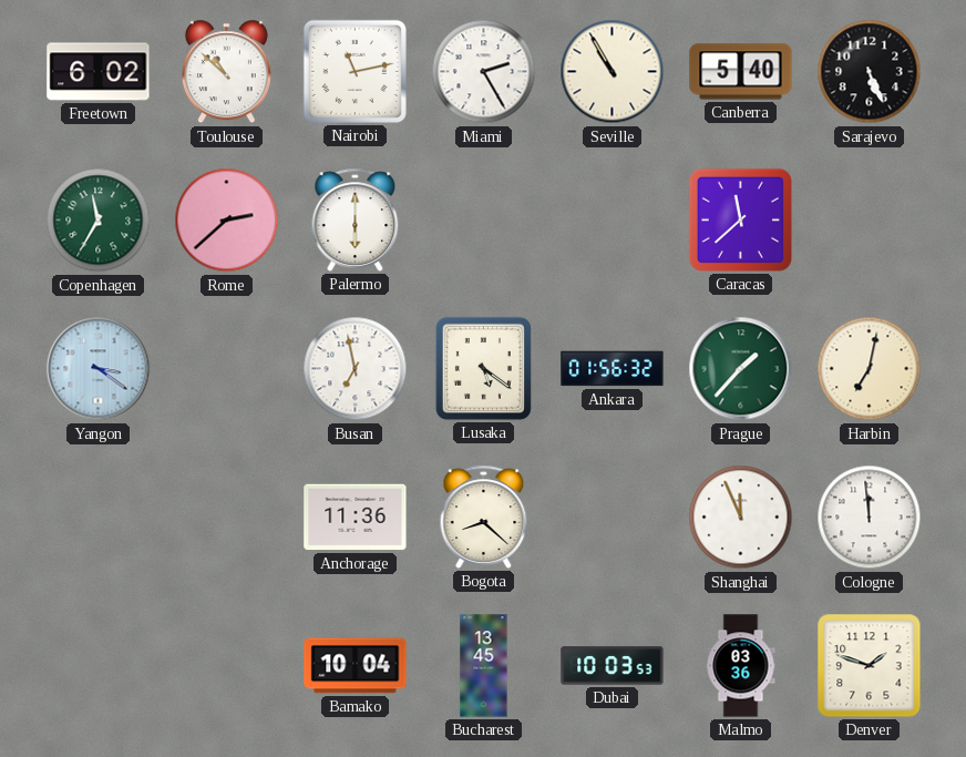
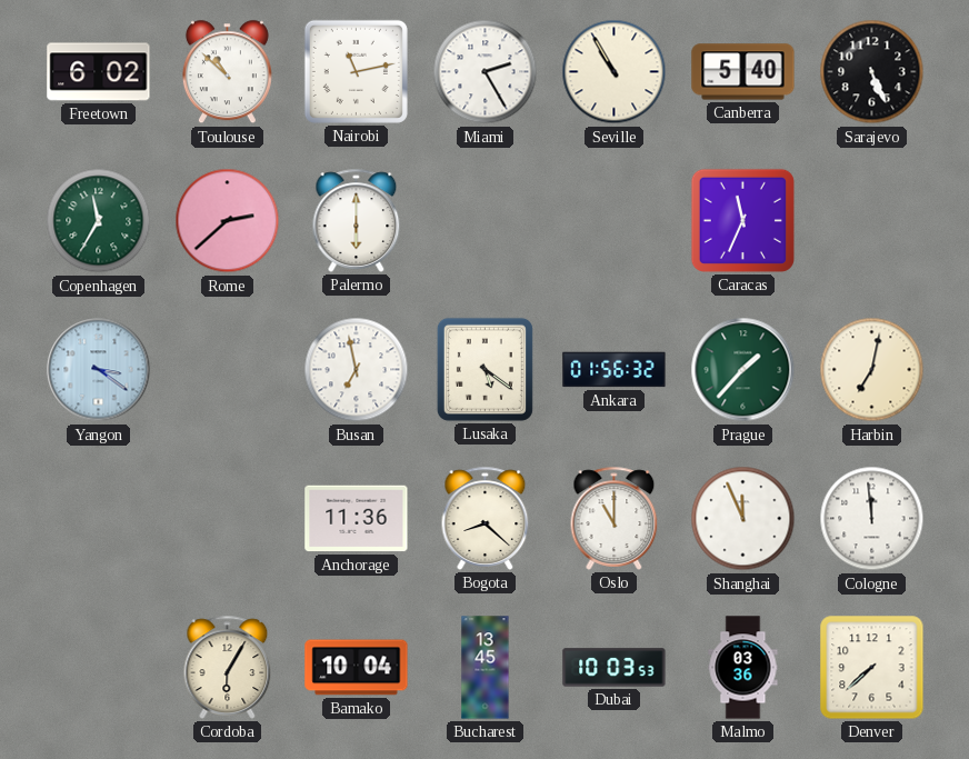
Caracas: 11:38 -> 11:34 (742, 220)
Oslo: none -> 11:00 (615, 518)
Cordoba: none -> 6:05 (228, 667)
Denver: 1:48 -> 7:38 (872, 668)
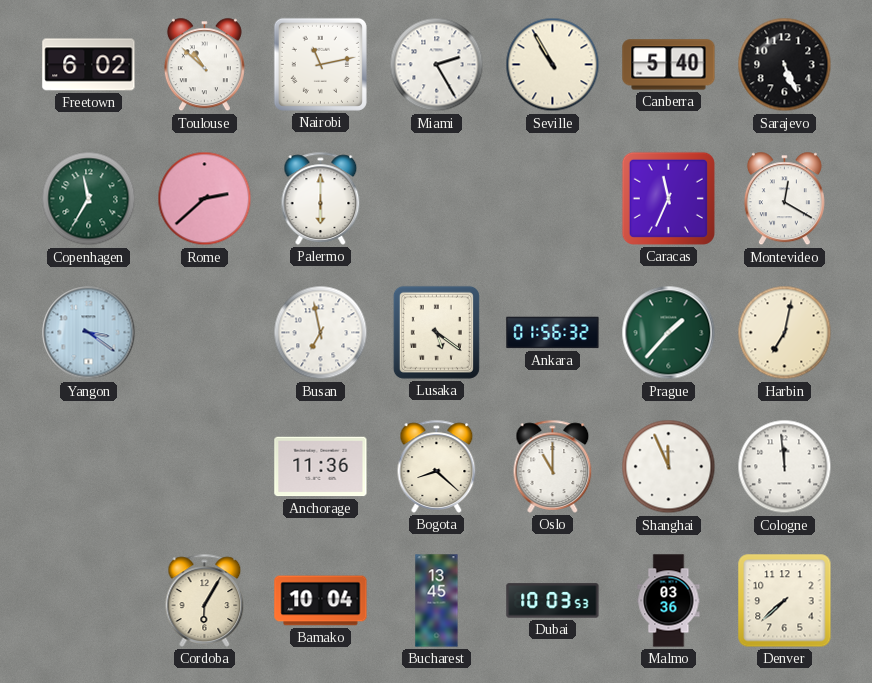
Montevideo: none -> 12:20 (784, 199)
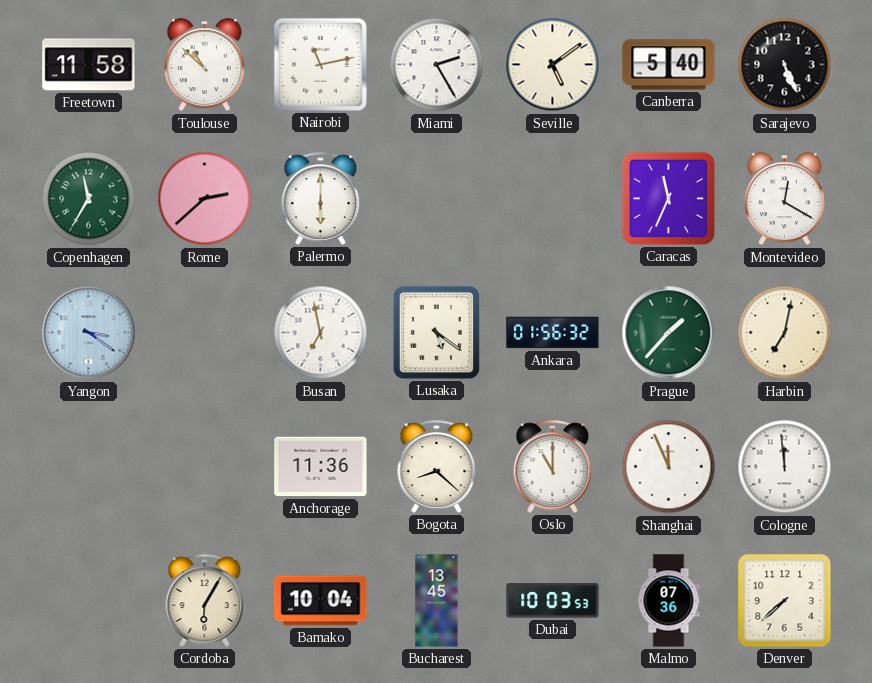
Freetown: 6:02 -> 11:58 (89, 65)
Seville: 10:55 -> 5:09 (553, 65)
Malmo: 03:36 -> 07:36 (669, 601)
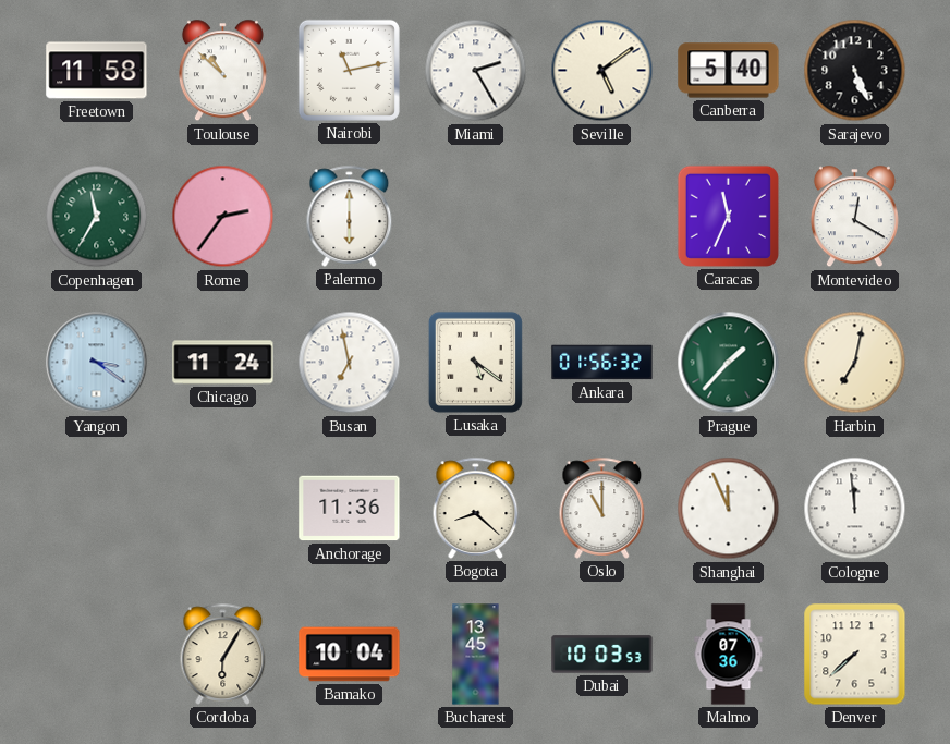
Rome: 2:38 -> 2:36 (223, 217)
Chicago: none -> 11:24 (223, 363)
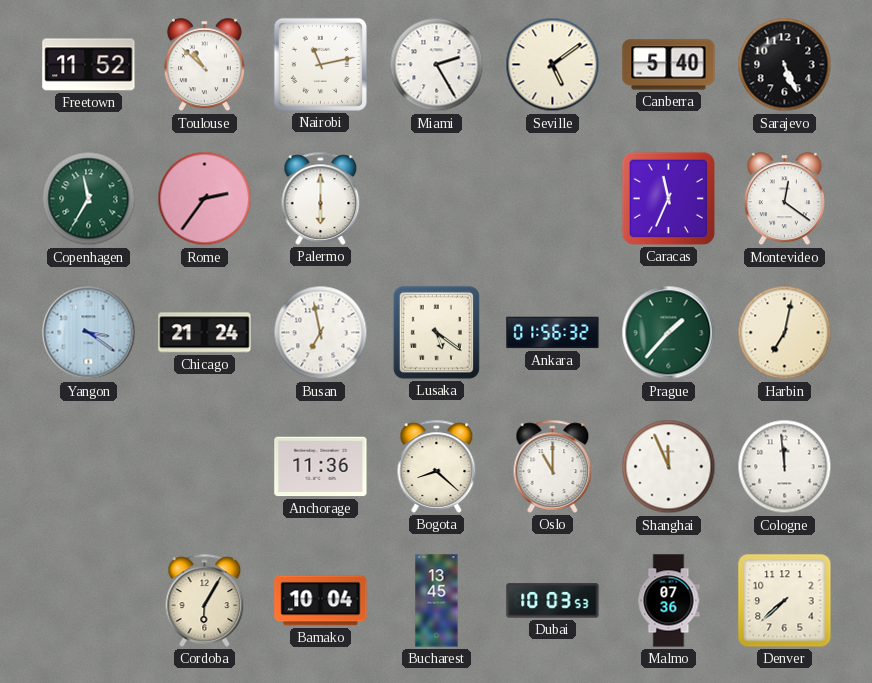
Freetown: 11:58 -> 11:52 (89, 65)
Montevideo: 12:20 -> 12:21 (784, 199)
Chicago: 11:24 -> 21:24 (205, 333)
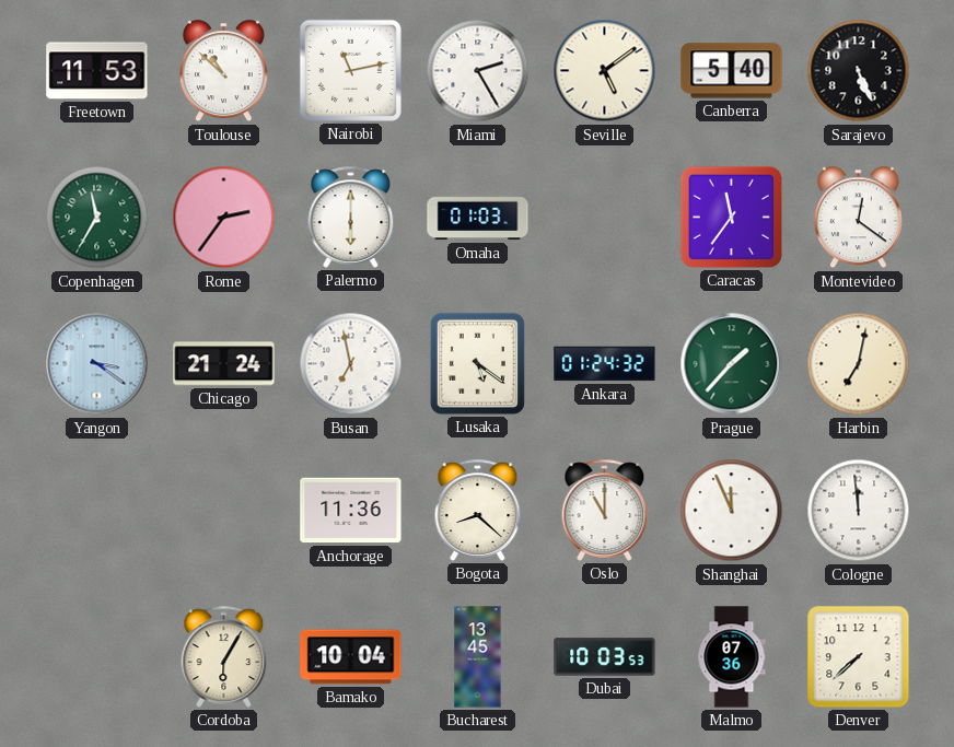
Freetown: 11:52 -> 11:53 (97, 71)
Omaha: none -> 01:03 (478, 218)
Caracas: 11:34 -> 11:36 (731, 217)
Ankara: 01:56 -> 01:24 (605, 364)
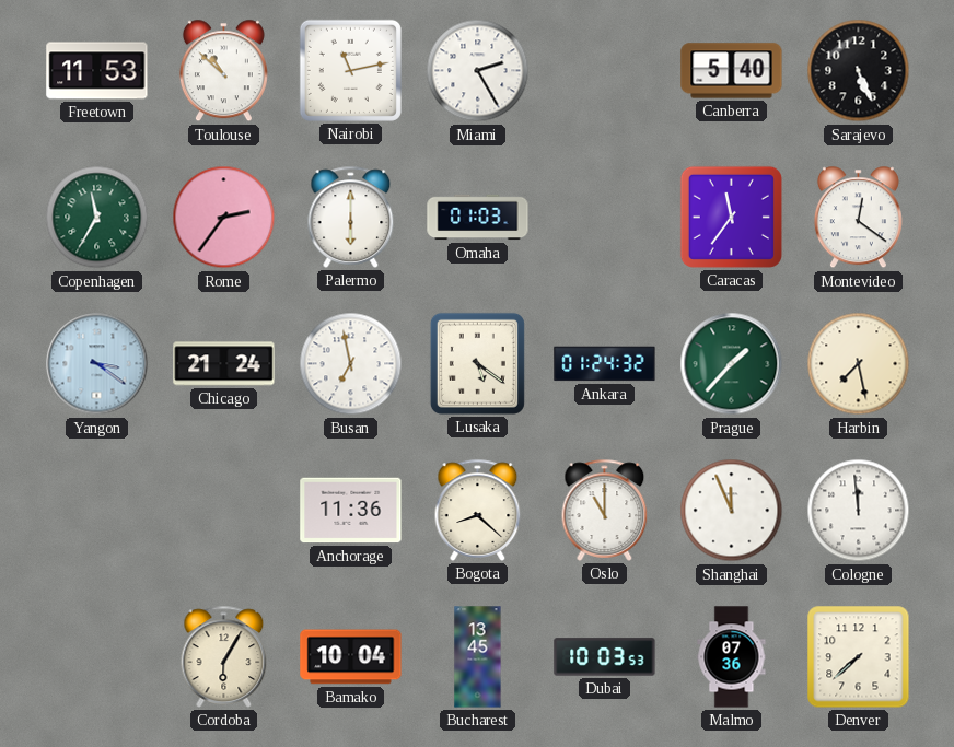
Seville: 5:09 -> none (605, 71)
Harbin: 7:02 -> 7:28 (859, 364)
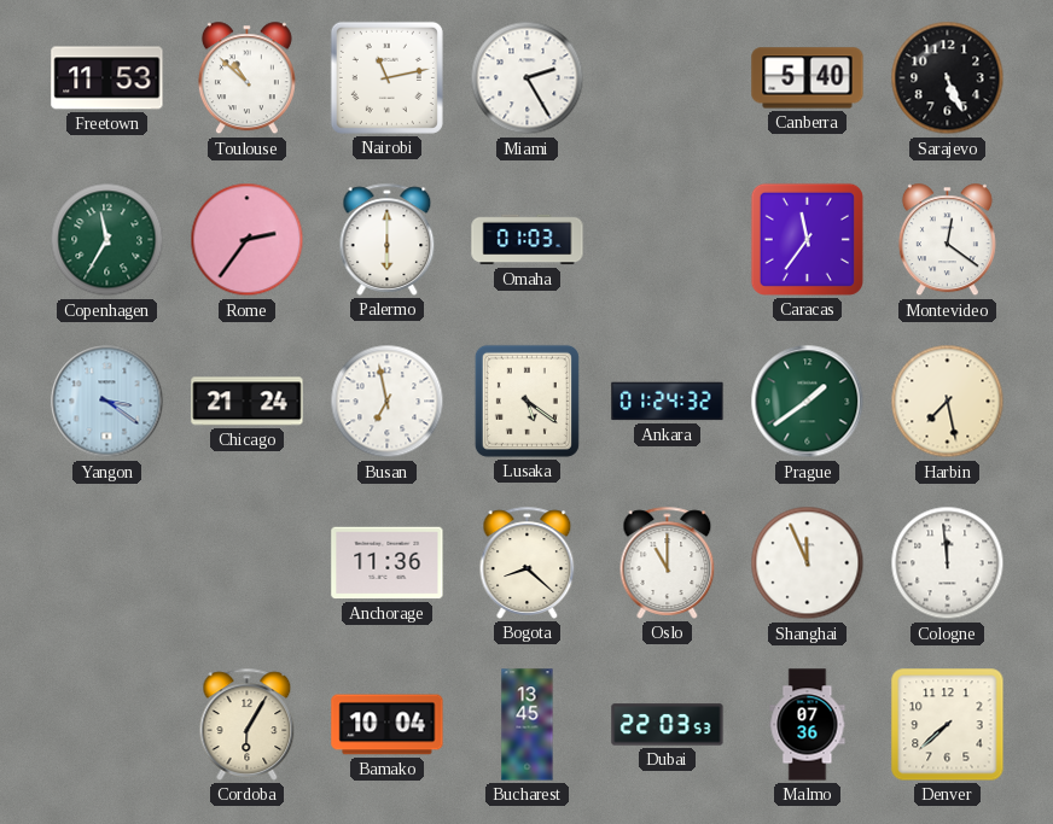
Prague: 1:37 -> 1:39 (808, 402)
Dubai: 10:03 -> 22:03 (668, 725)
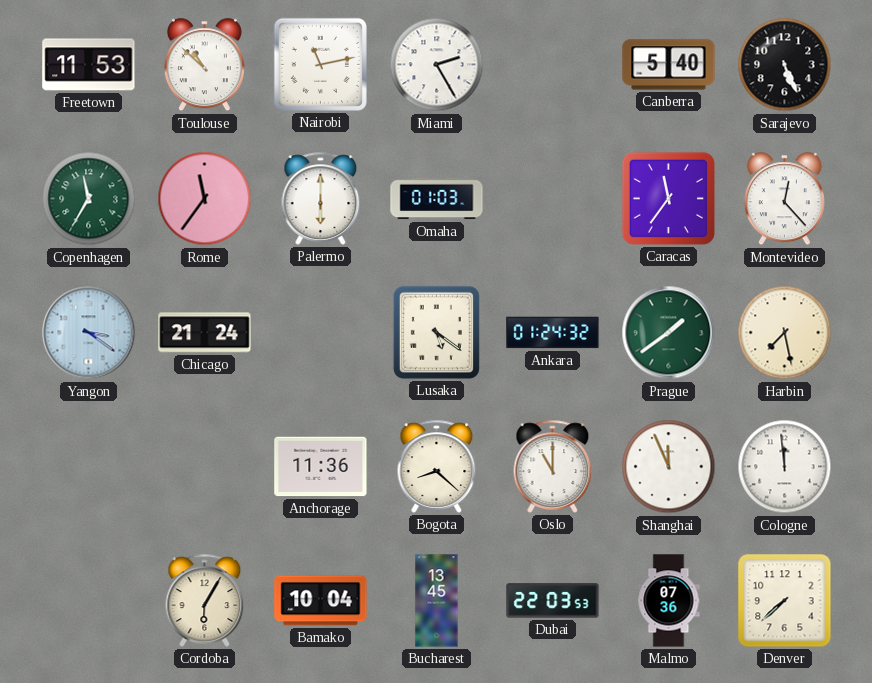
Rome: 2:36 -> 11:36 (205, 199)
Montevideo: 12:21 -> 12:23 (784, 199)
Busan: 6:58 -> none (388, 402)
